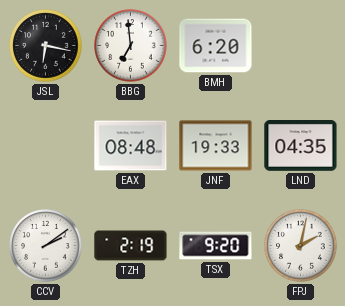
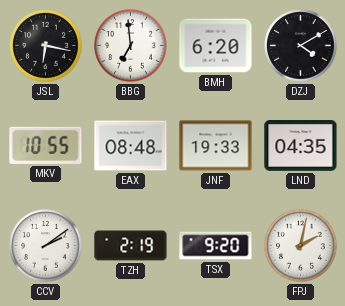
DZJ: none -> 4:10 (301, 46)
MKV: none -> 10:55 (46, 145)
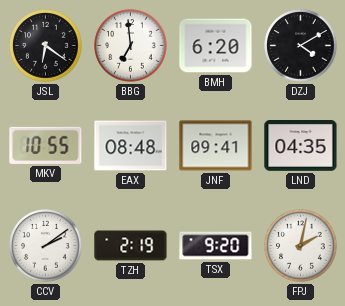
JSL: 6:17 -> 6:21 (46, 46)
JNF: 19:33 -> 09:41 (216, 146)
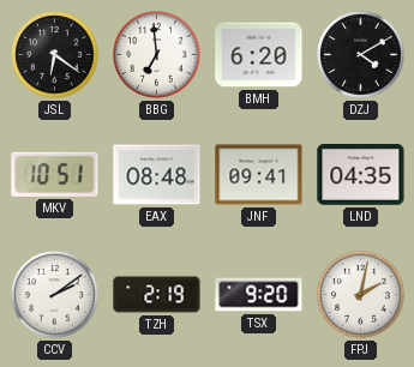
MKV: 10:55 -> 10:51 (55, 174)
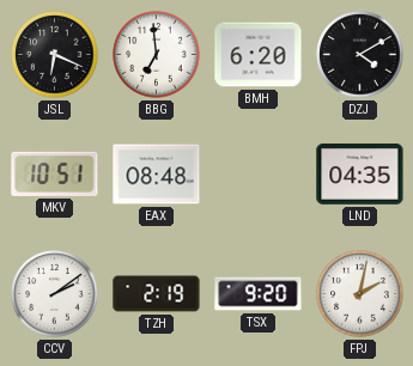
JSL: 6:21 -> 6:19 (55, 55)
JNF: 09:41 -> none (259, 175)
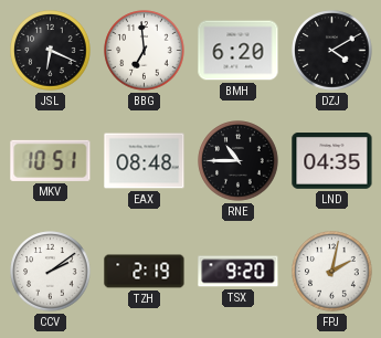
RNE: none -> 10:45 (239, 161)
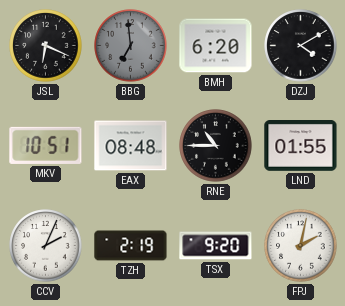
BBG dial: white -> grey (131, 46)
LND: 04:35 -> 01:55 (301, 146)
CCV: 2:09 -> 2:04 (46, 246)
